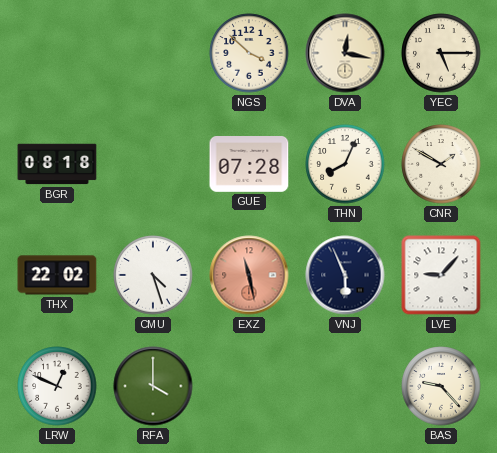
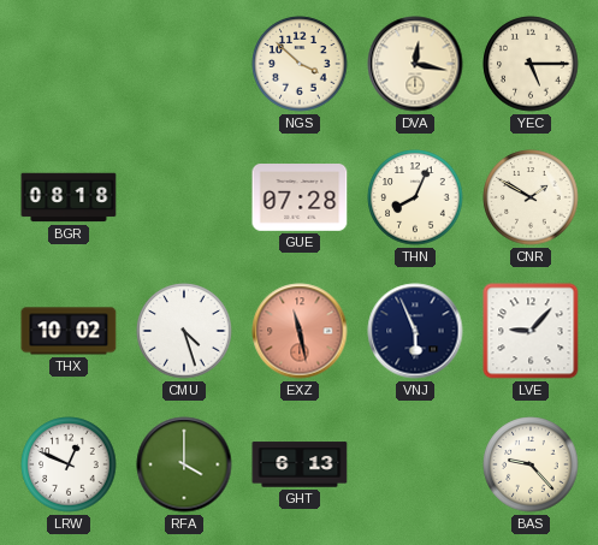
THX: 22:02 -> 10:02 (69, 331)
GHT: none -> 6:13 (300, 464)
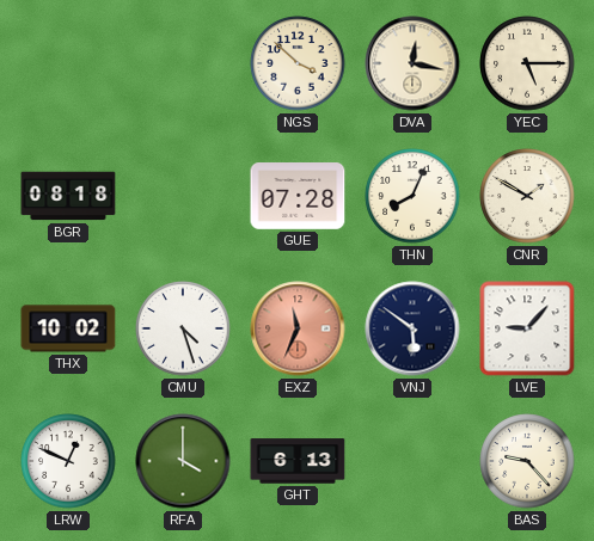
EXZ: 11:28 -> 11:34 (298, 328)
VNJ: 5:56 -> 5:51 (412, 328)
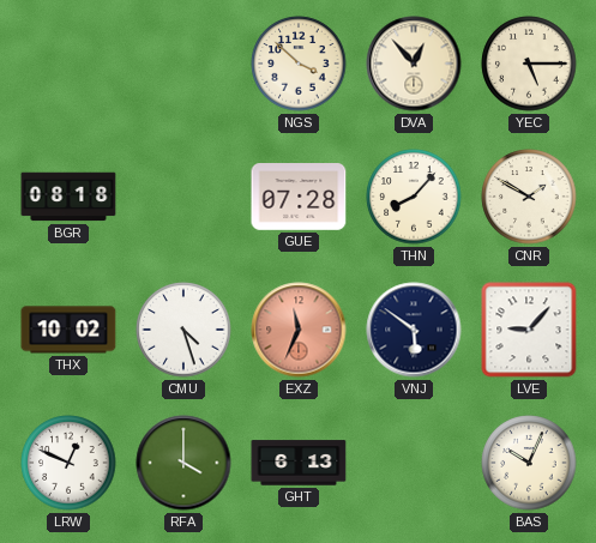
DVA: 12:17 -> 12:53 (414, 64)
THN: 8:04 -> 8:07 (414, 197)
BAS: 9:23 -> 10:04 (529, 463)
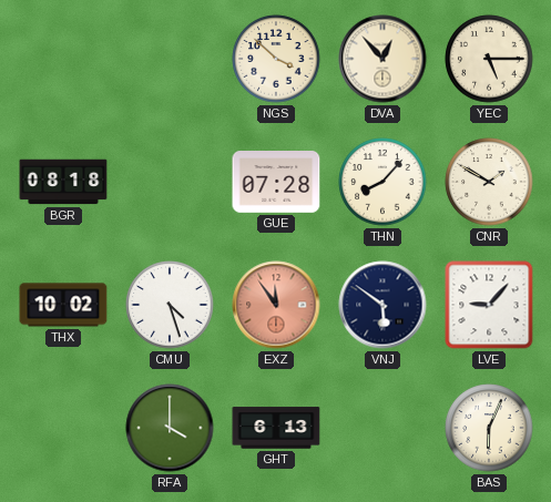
EXZ: 11:34 -> 11:54 (276, 305)
LRW: 12:49 -> none (68, 463)
BAS: 10:04 -> 6:04 (489, 428)
